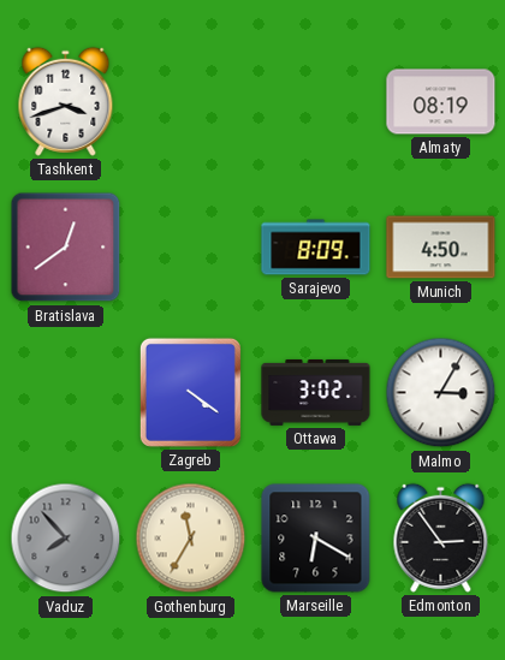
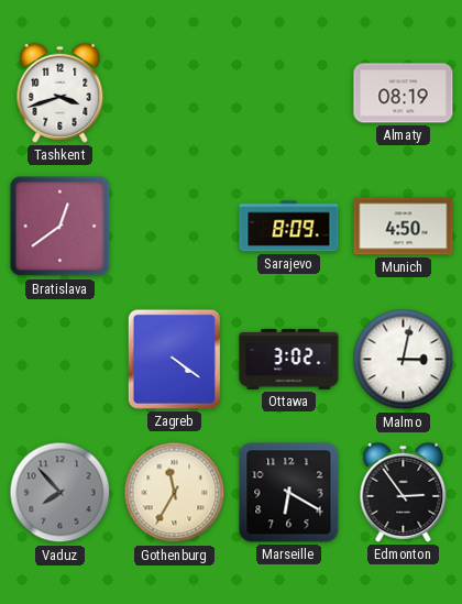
Malmo: 3:05 -> 3:02 (404, 360)
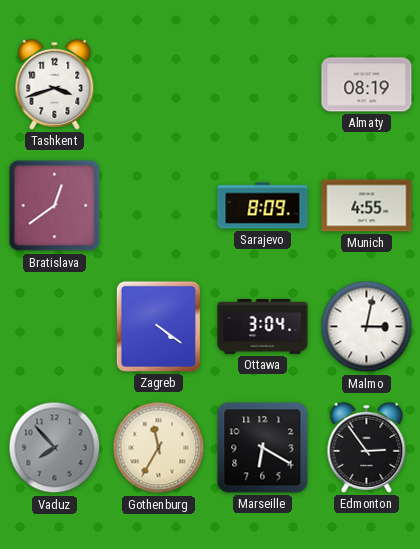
Munich: 4:50 -> 4:55 (367, 206)
Ottawa: 3:02 -> 3:04 (263, 326)
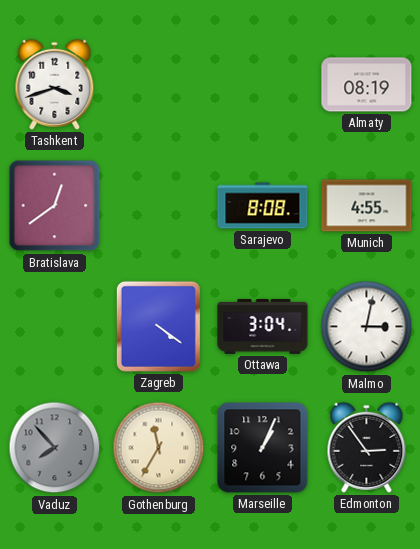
Sarajevo: 8:09 -> 8:08 (263, 206)
Marseille: 6:20 -> 1:04 (263, 448)
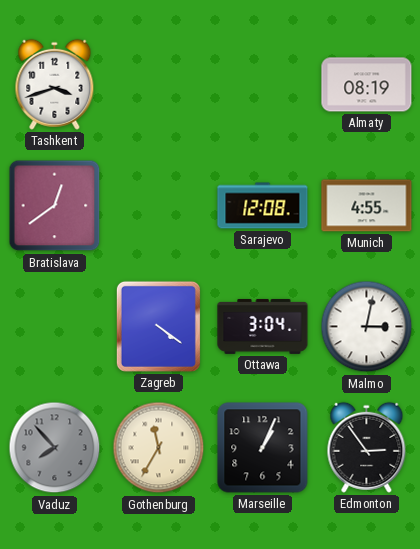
Sarajevo: 8:08 -> 12:08 (263, 206)
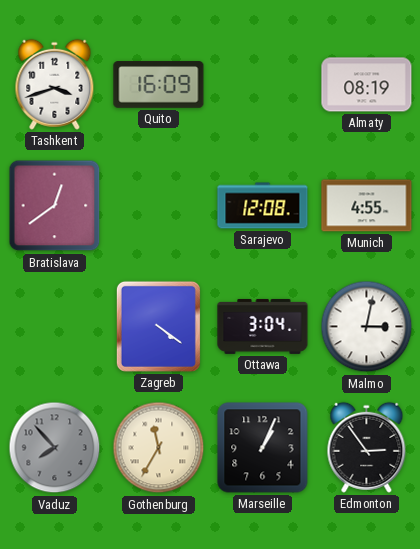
Quito: none -> 16:09 (159, 85)
